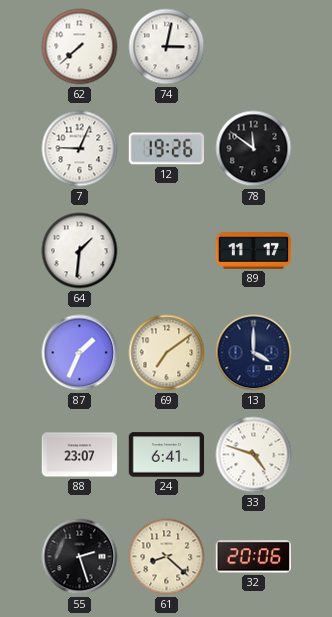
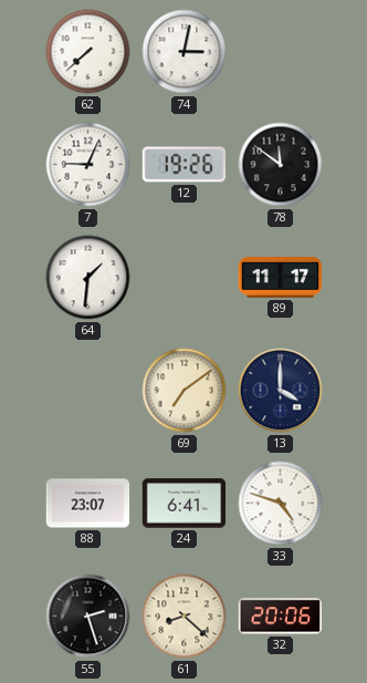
87: 1:34 -> none (80, 353)
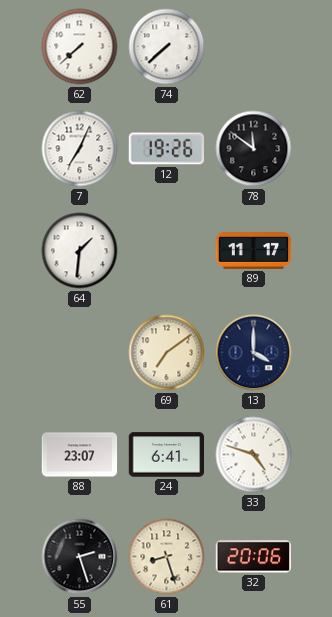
74: 3:02 -> 7:38 (167, 47)
7: 9:04 -> 7:04 (80, 149)
61: 8:22 -> 8:27 (167, 557)
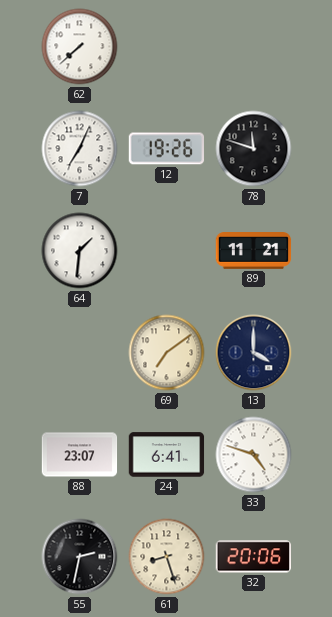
74: 7:38 -> none (167, 47)
78: 11:51 -> 11:48 (254, 149)
89: 11:17 -> 11:21 (254, 251)
55: 2:27 -> 2:32 (80, 557)
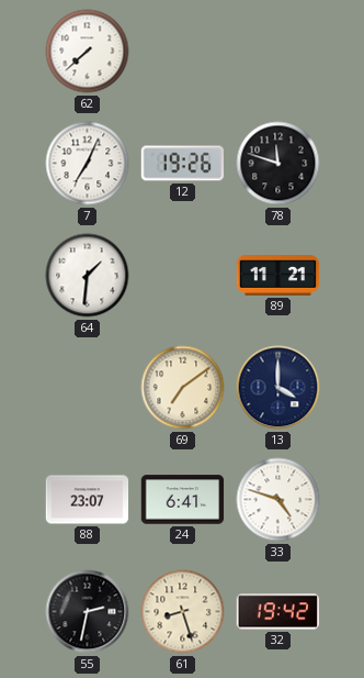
32: 20:06 -> 19:42 (277, 612)
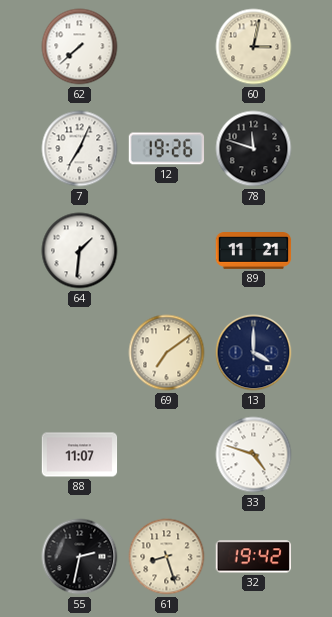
60: none -> 3:02 (254, 47)
88: 23:07 -> 11:07 (80, 455)
24: 6:41 -> none (183, 500)
